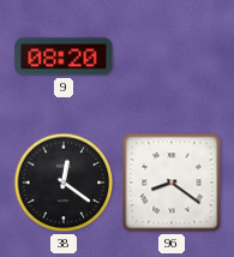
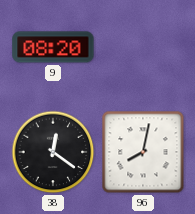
96: 8:21 -> 8:02 (143, 152)
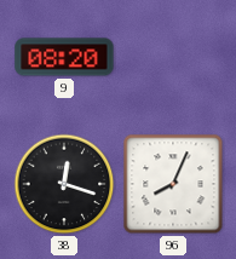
38: 12:21 -> 12:18 (64, 184)
96: 8:02 -> 8:04 (173, 184)
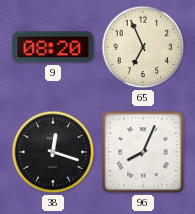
65: none -> 6:56 (143, 47)
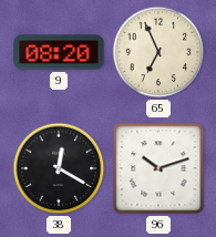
38: 12:18 -> 12:20 (59, 168)
96: 8:04 -> 10:12 (158, 168)
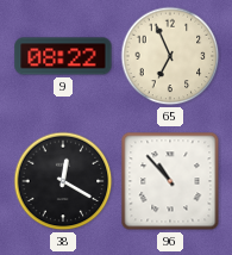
9: 08:20 -> 08:22 (63, 56)
96: 10:12 -> 10:53 (170, 181)
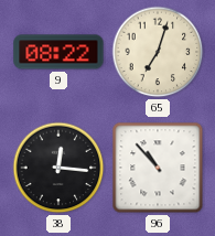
65: 6:56 -> 7:03 (158, 52)
38: 12:20 -> 12:16 (58, 168)
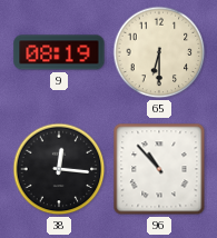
9: 08:22 -> 08:19 (59, 52)
65: 7:03 -> 6:30 (159, 52)
